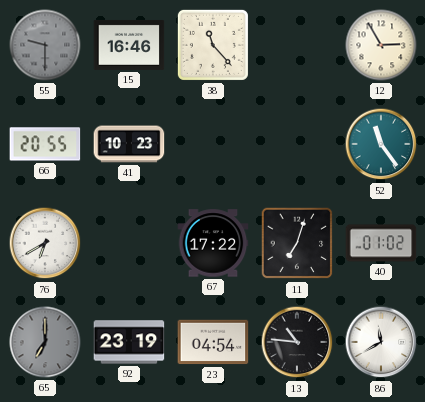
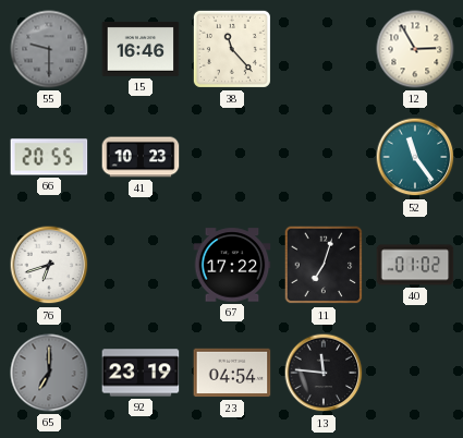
76: 6:40 -> 6:42 (49, 265)
13: 10:46 -> 11:46 (324, 373)
86: 11:40 -> none (381, 342)
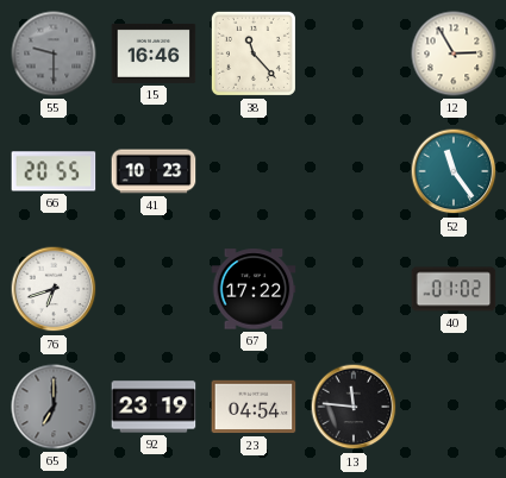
11: 7:03 -> none (324, 265)
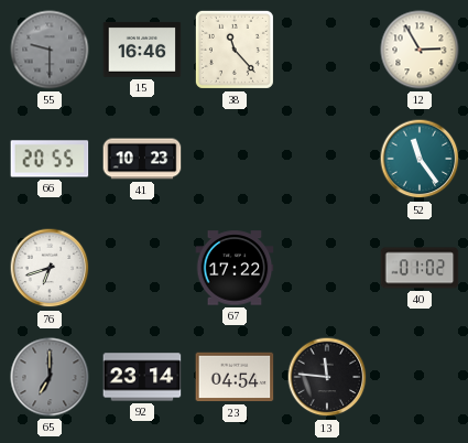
92: 23:19 -> 23:14 (142, 377)
